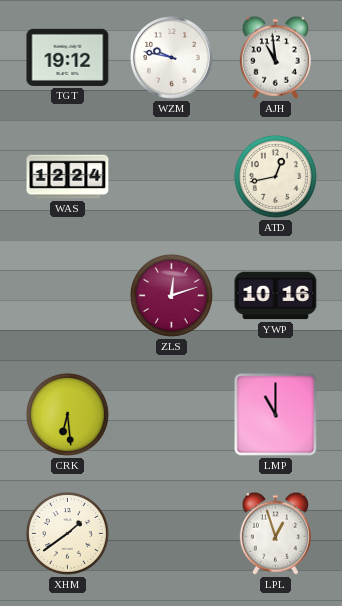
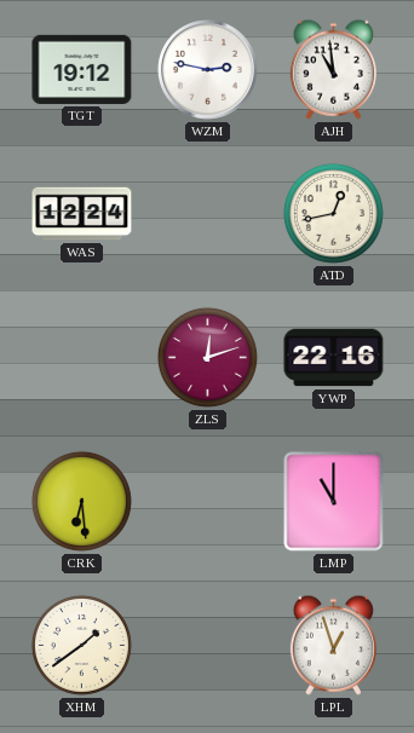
WZM: 9:47 -> 2:47 (208, 70)
YWP: 10:16 -> 22:16 (334, 358)
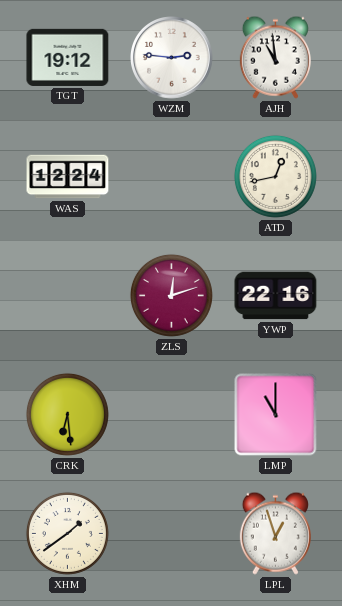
WZM: 2:47 -> 2:46 (172, 58)
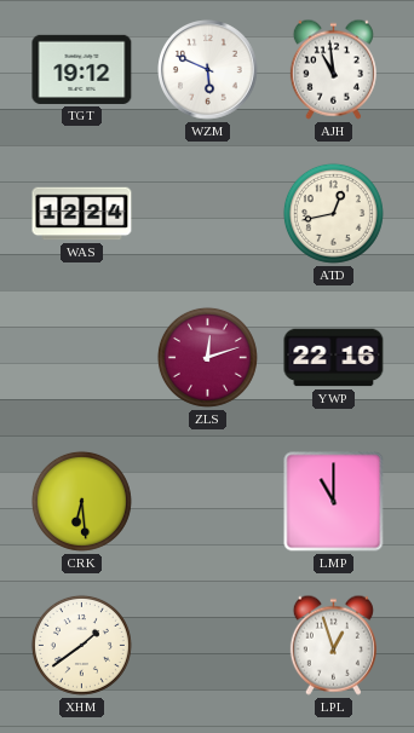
WZM: 2:46 -> 5:49 (208, 70)
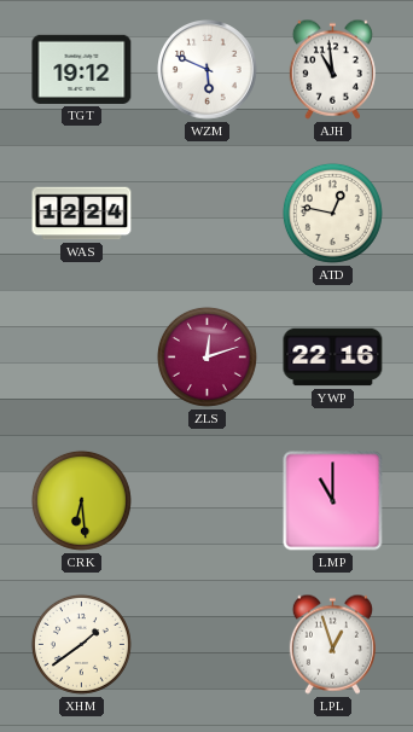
ATD: 12:43 -> 12:47 (332, 213)
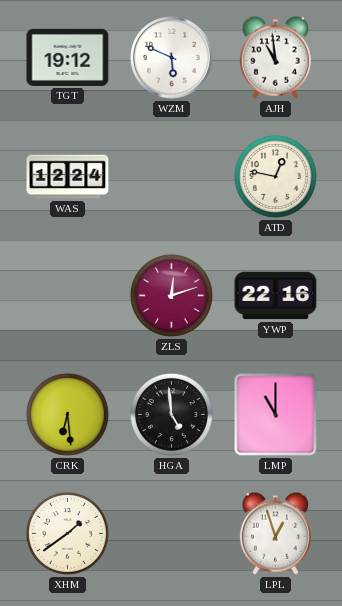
HGA: none -> 4:59 (171, 414)
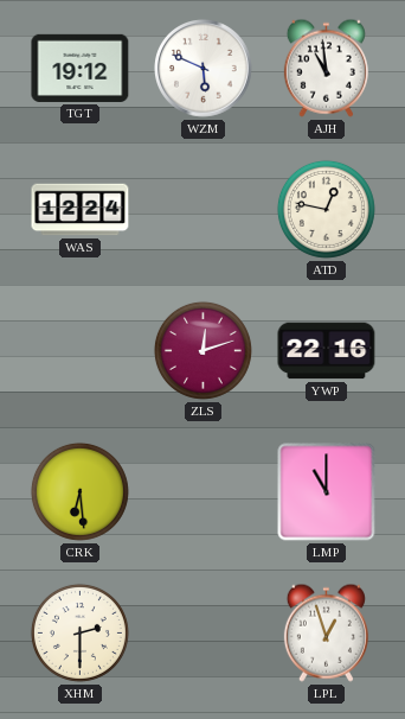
HGA: 4:59 -> none (171, 414)
XHM: 1:39 -> 2:30 (79, 632)
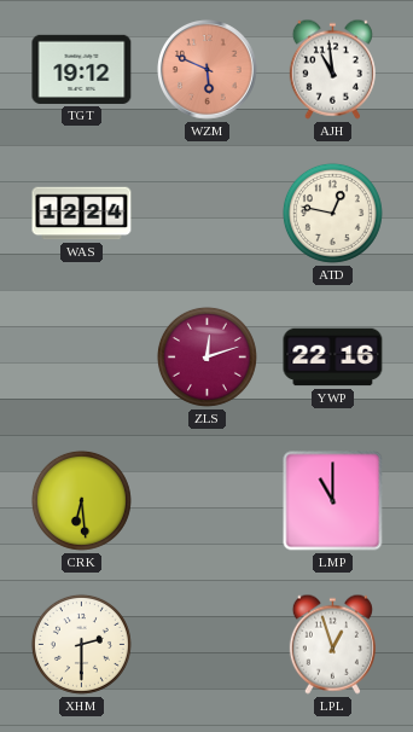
WZM dial: white -> salmon (208, 70)
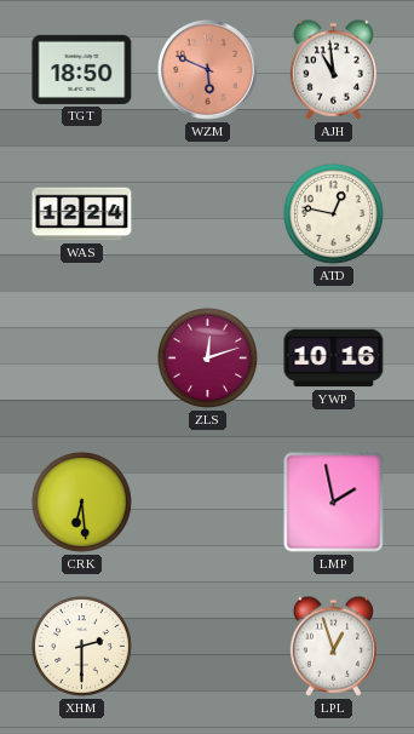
TGT: 19:12 -> 18:50 (82, 69)
YWP: 22:16 -> 10:16 (334, 359)
LMP: 11:00 -> 1:58 (334, 503)
